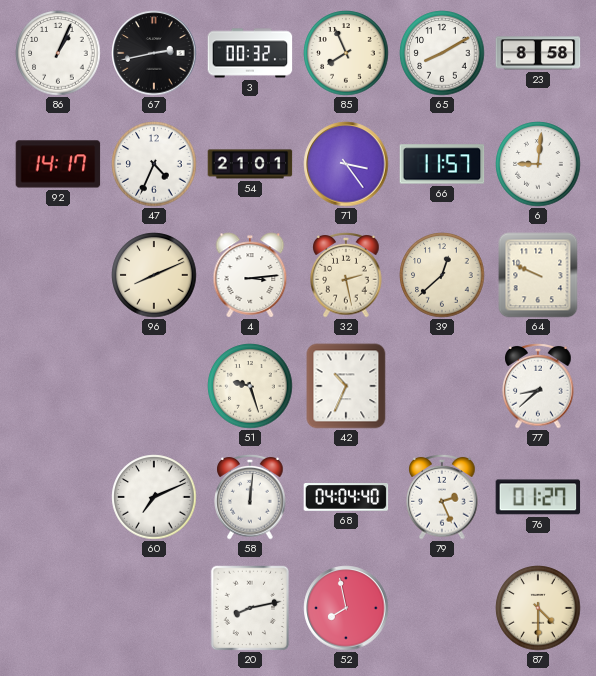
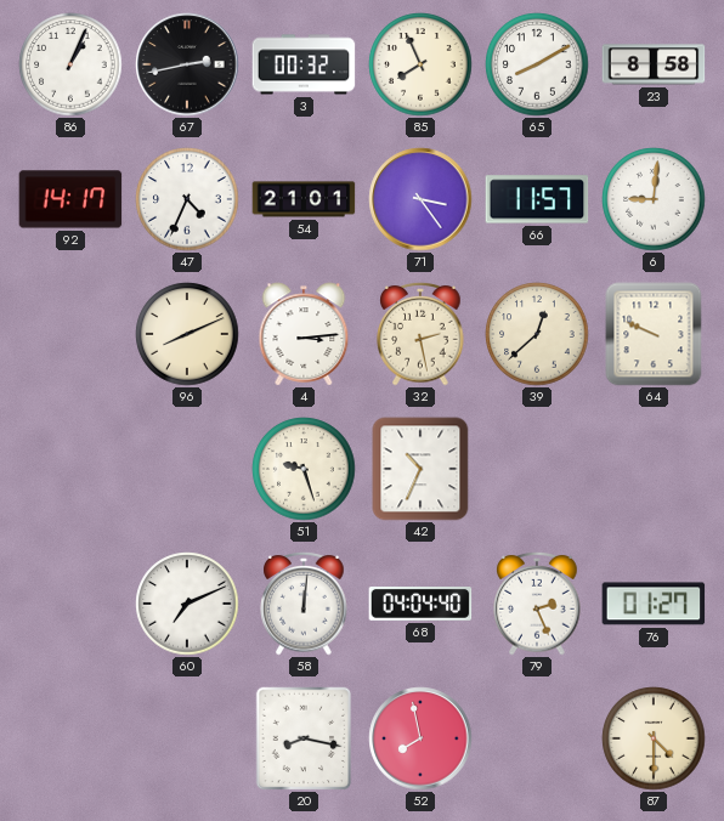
77: 8:38 -> none (538, 387)
20: 8:13 -> 8:17 (304, 738)
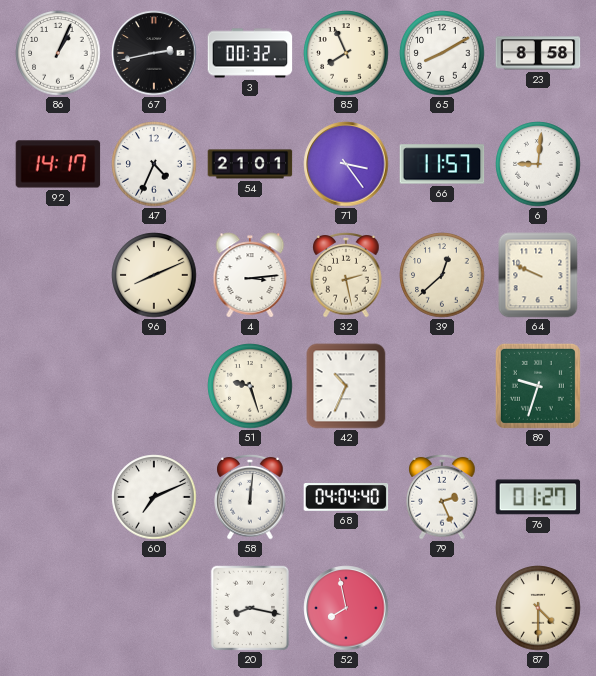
89: none -> 9:33 (538, 386)
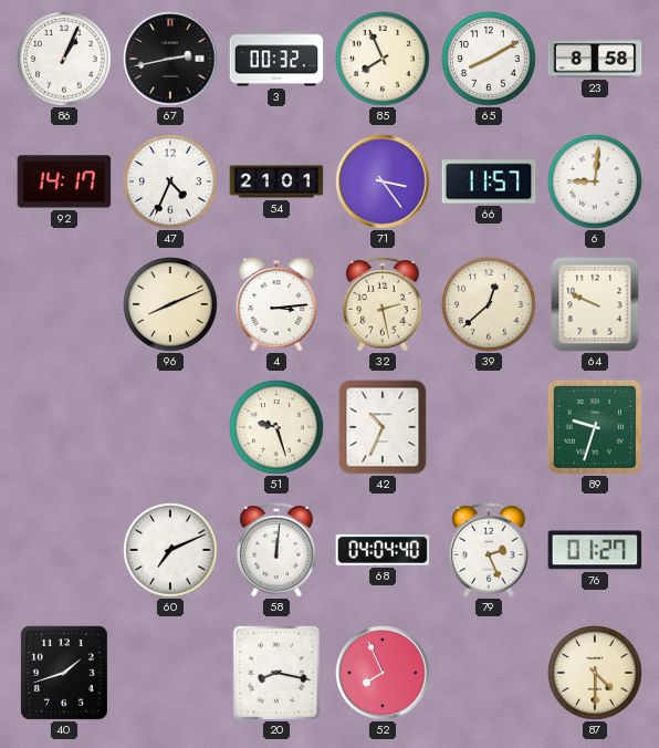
40: none -> 1:42 (64, 673)
52: 7:58 -> 7:56 (383, 673)
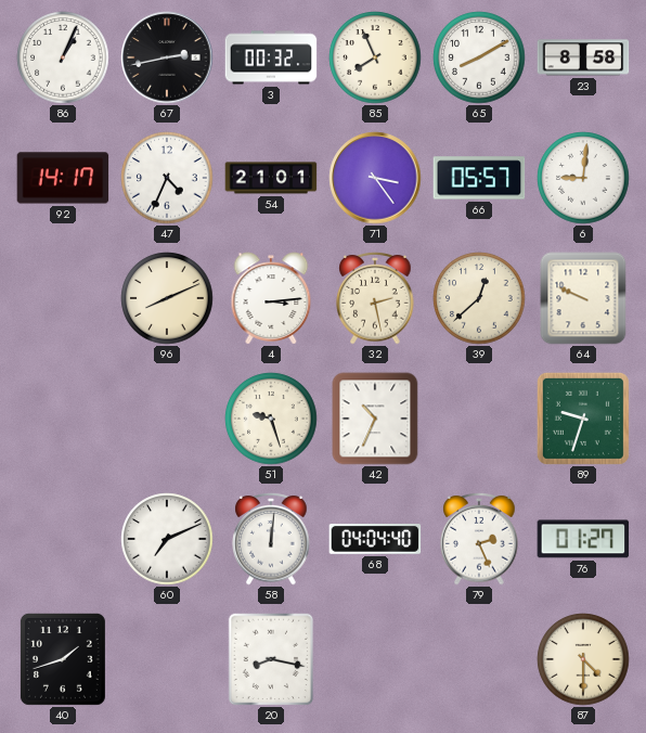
66: 11:57 -> 05:57 (479, 178)
52: 7:56 -> none (383, 673)
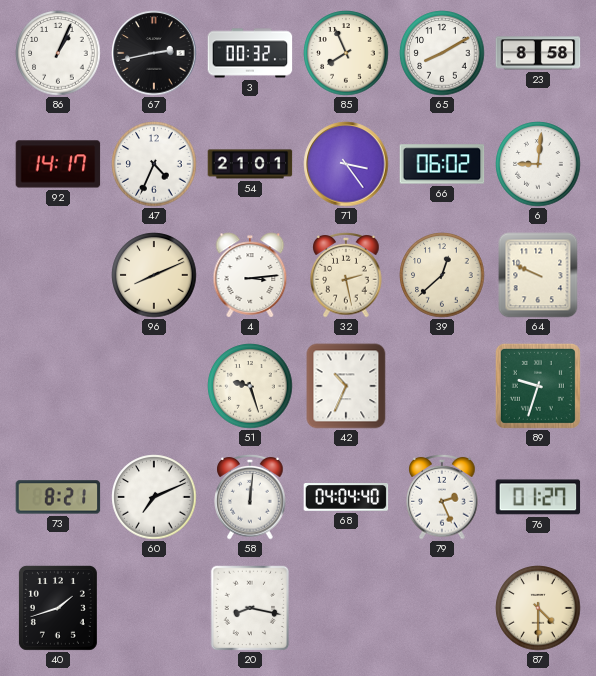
66: 05:57 -> 06:02 (442, 164)
73: none -> 8:21 (58, 497)
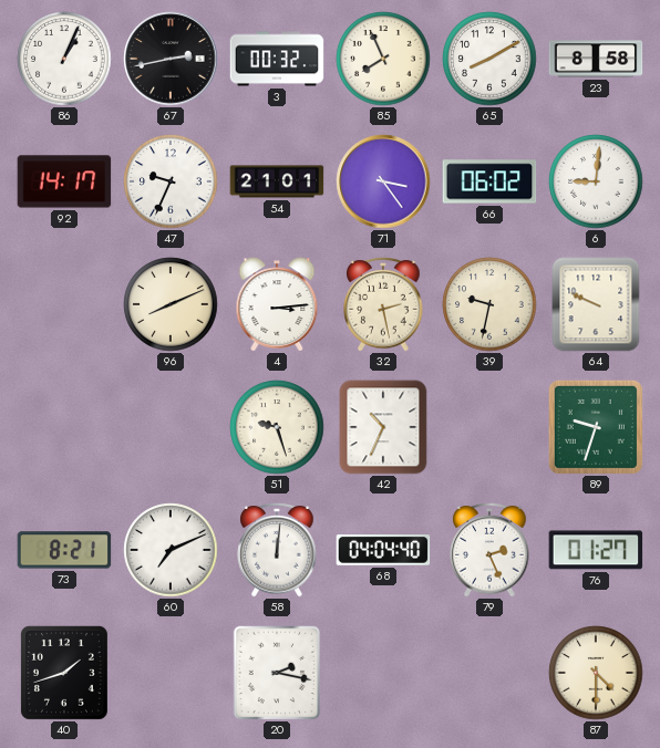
47: 4:34 -> 9:34 (171, 181)
39: 12:38 -> 9:32 (489, 304)
20: 8:17 -> 2:17 (277, 673)
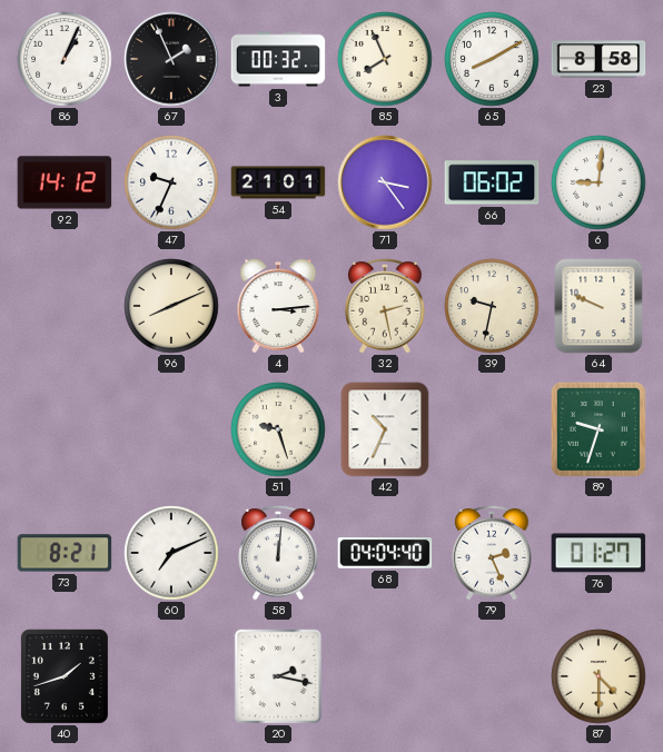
67: 2:43 -> 1:56 (171, 59)
92: 14:17 -> 14:12 (65, 182)
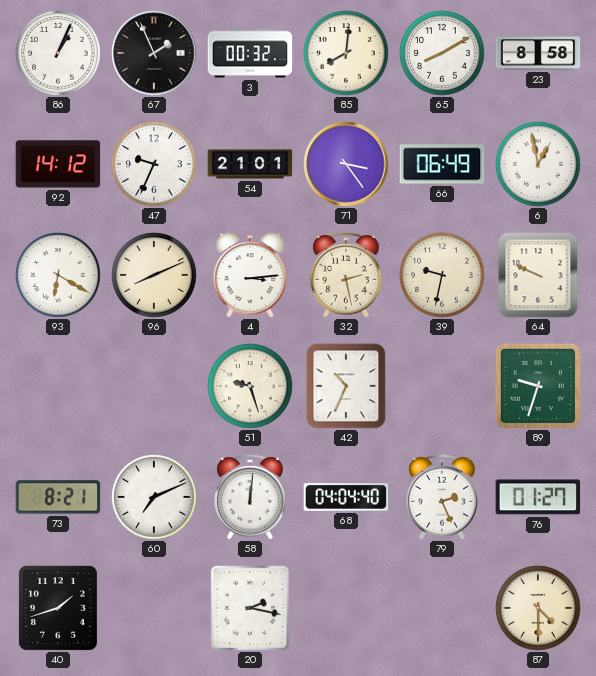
85: 7:56 -> 8:01 (346, 53)
66: 06:02 -> 06:49 (442, 164)
6: 9:01 -> 12:58 (538, 164)
93: none -> 6:20 (58, 275)
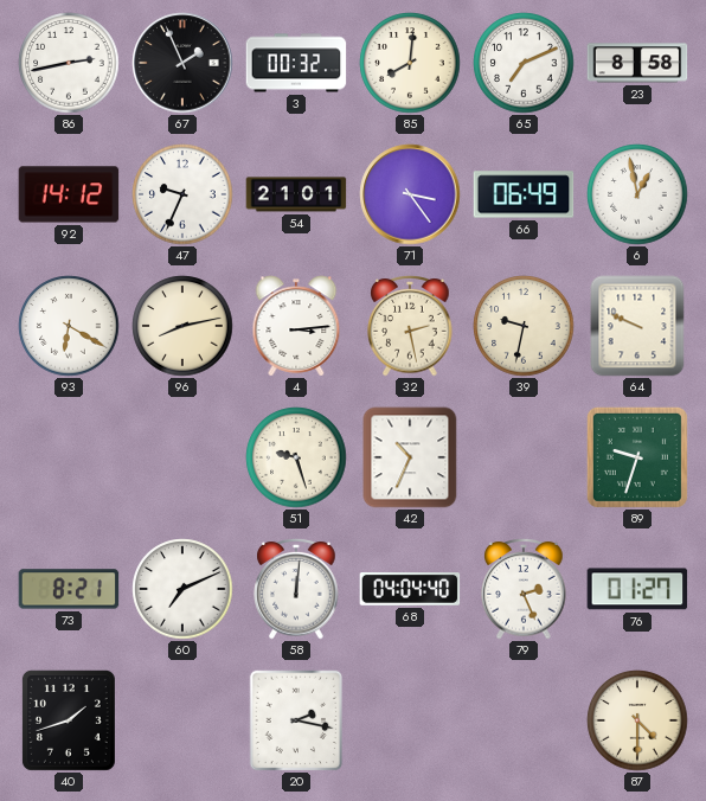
86: 1:04 -> 2:43 (69, 63)
65: 8:10 -> 7:11 (524, 63)
96: 8:11 -> 8:13 (182, 326)
